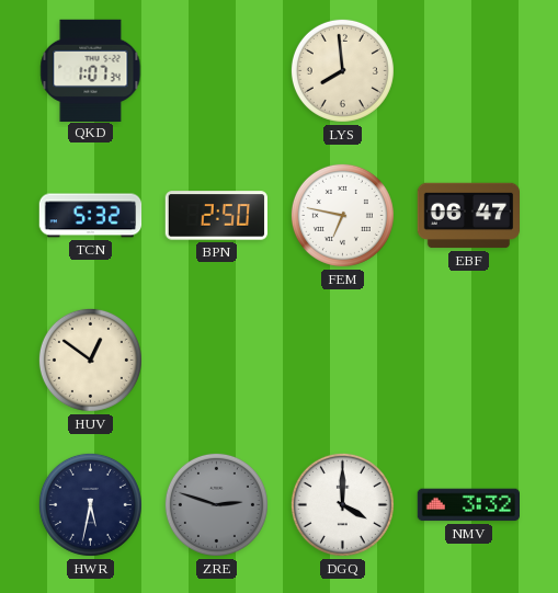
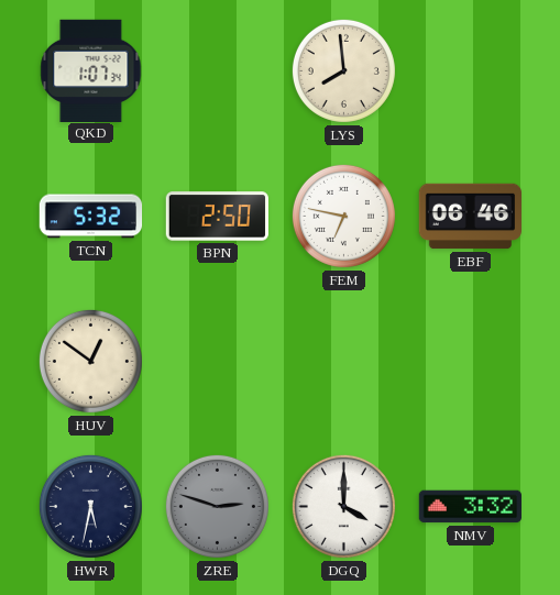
EBF: 06:47 -> 06:46 (471, 217)
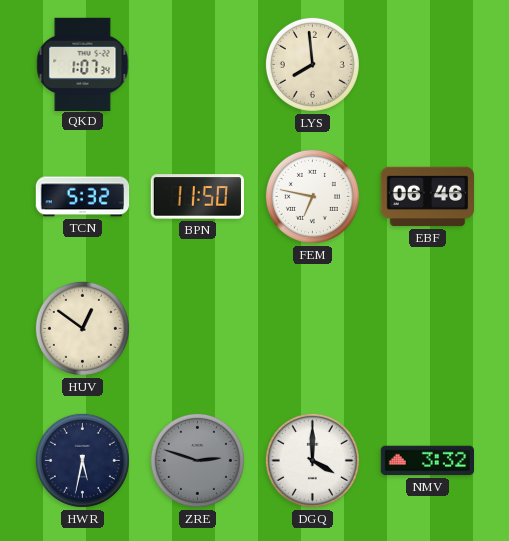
BPN: 2:50 -> 11:50 (197, 197)
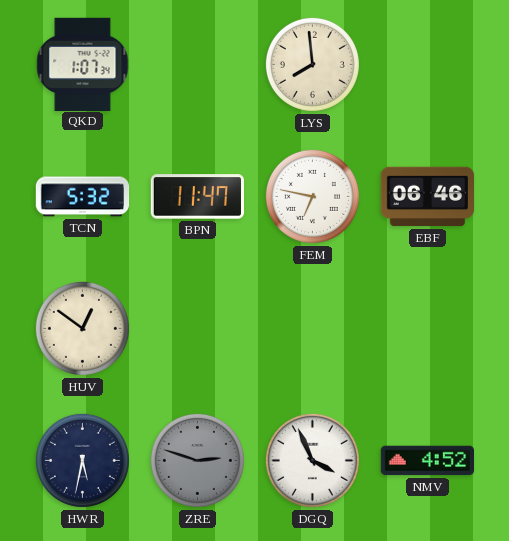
BPN: 11:50 -> 11:47 (197, 197)
DGQ: 4:00 -> 3:56 (312, 460)
NMV: 3:32 -> 4:52 (427, 461)
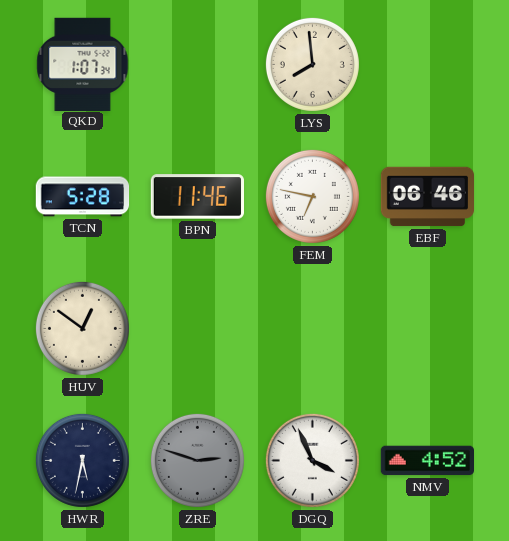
TCN: 5:32 -> 5:28 (83, 197)
BPN: 11:47 -> 11:46 (197, 197)
